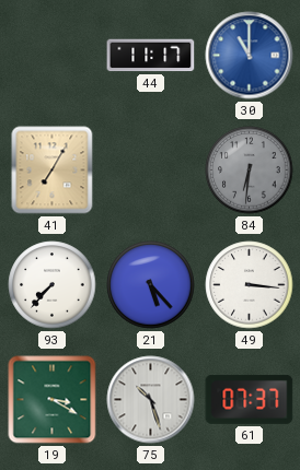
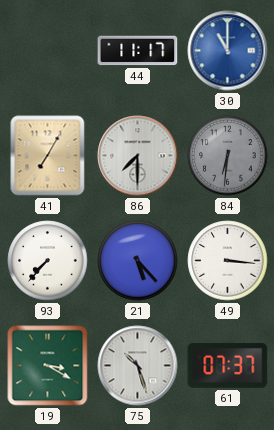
86: none -> 7:30 (138, 156)
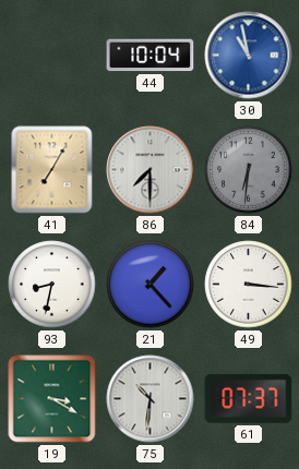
44: 11:17 -> 10:04 (151, 56)
30: 11:00 -> 10:58 (249, 56)
93: 7:37 -> 8:32 (52, 285)
21: 5:23 -> 1:23 (151, 285)
75: 10:27 -> 10:31 (151, 399)
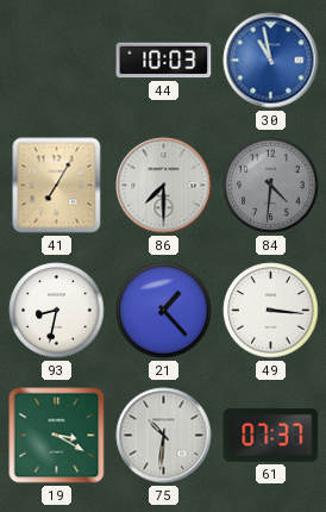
44: 10:04 -> 10:03 (164, 61)
84: 6:31 -> 4:31 (271, 186)
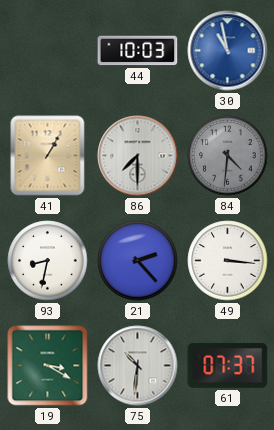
41: 7:05 -> 1:05 (48, 156)
21: 1:23 -> 2:23 (138, 261)
